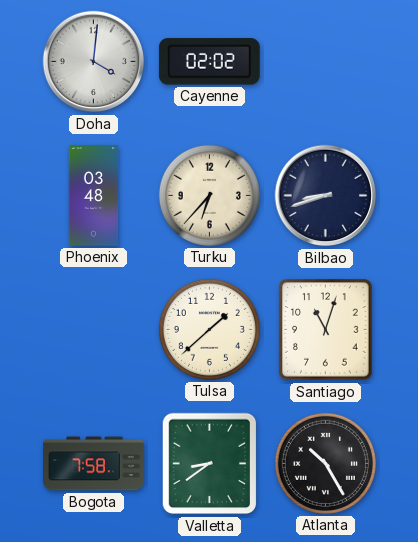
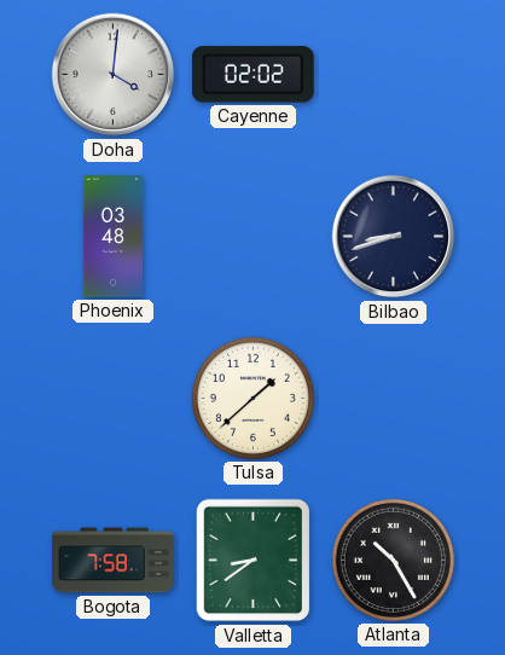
Turku: 6:37 -> none (209, 195)
Santiago: 11:03 -> none (326, 330)
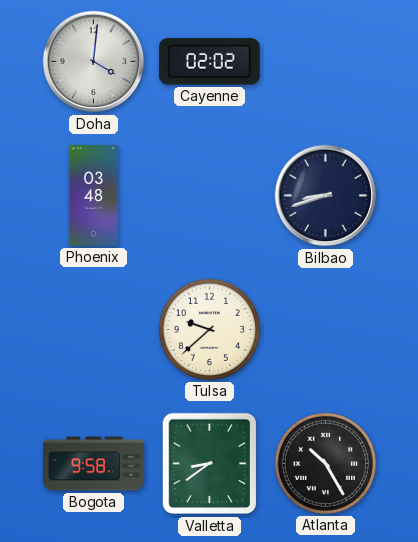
Tulsa: 1:38 -> 9:38 (209, 329)
Bogota: 7:58 -> 9:58 (94, 464)
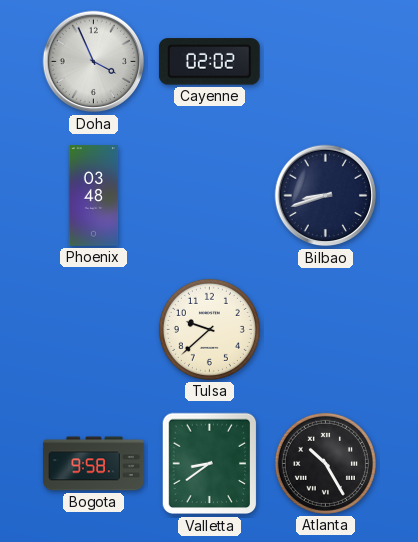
Doha: 4:01 -> 3:56 (94, 62)
